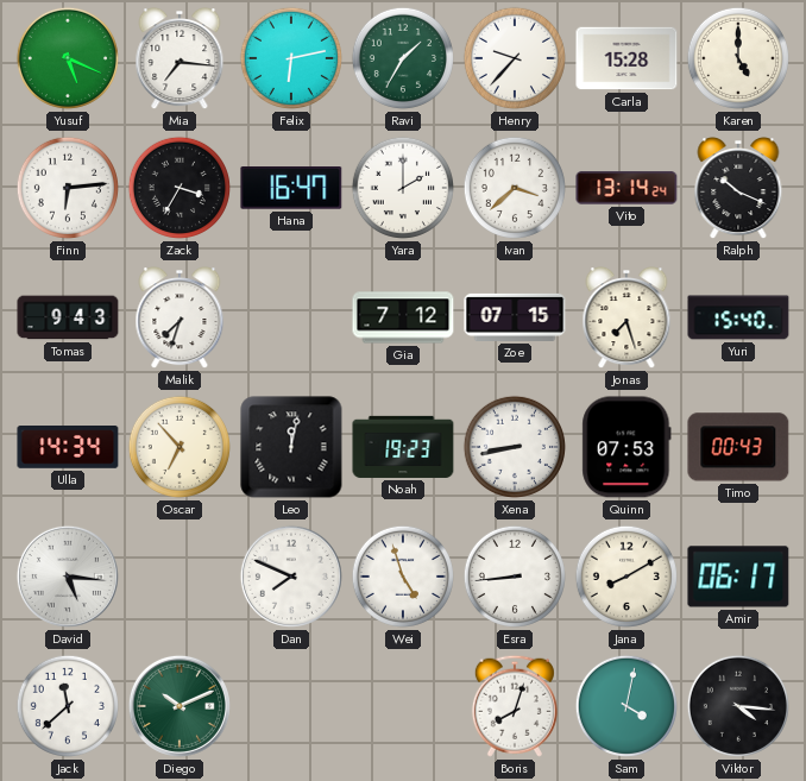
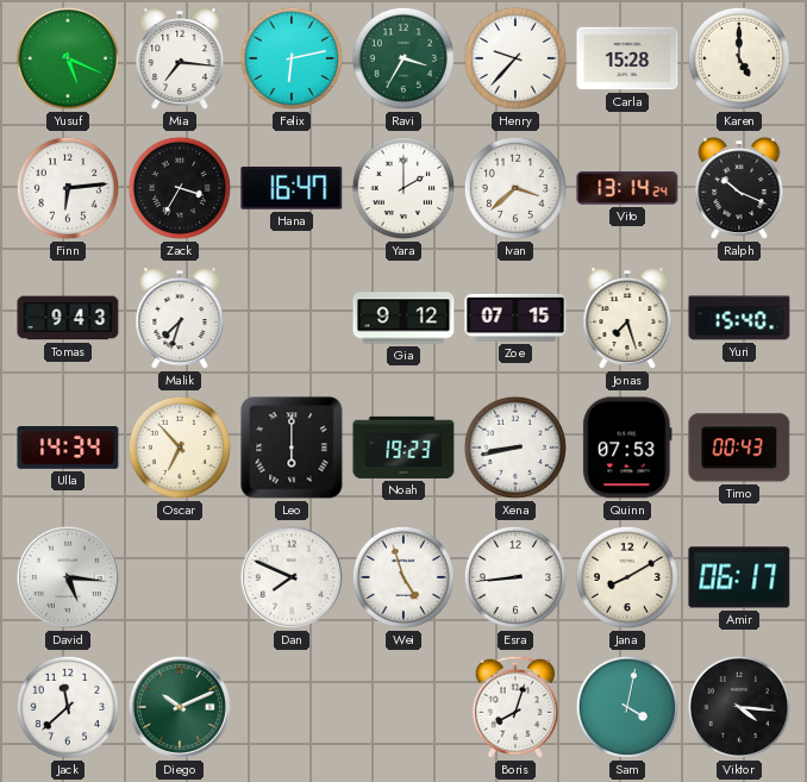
Ravi: 1:35 -> 3:35 (403, 58)
Gia: 7:12 -> 9:12 (403, 318)
Leo: 12:02 -> 6:00 (292, 448)
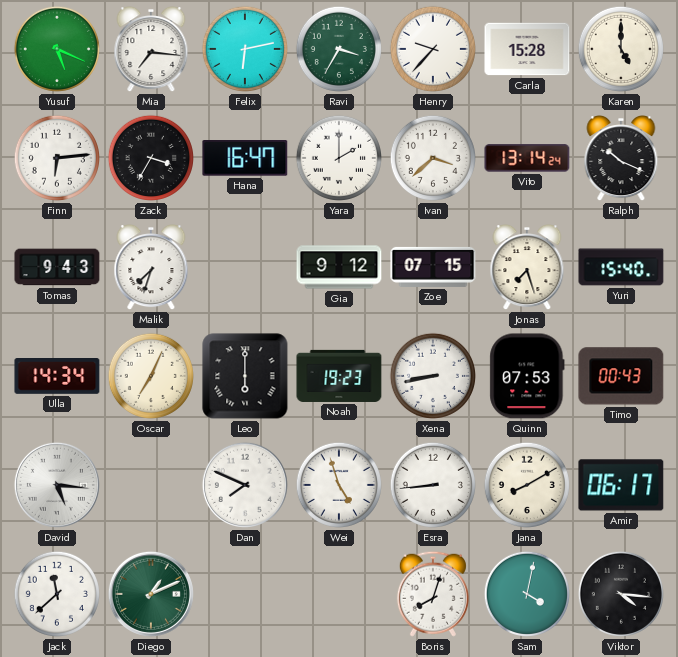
Oscar: 6:53 -> 7:04 (151, 376)
Diego: 10:11 -> 1:11 (151, 594)
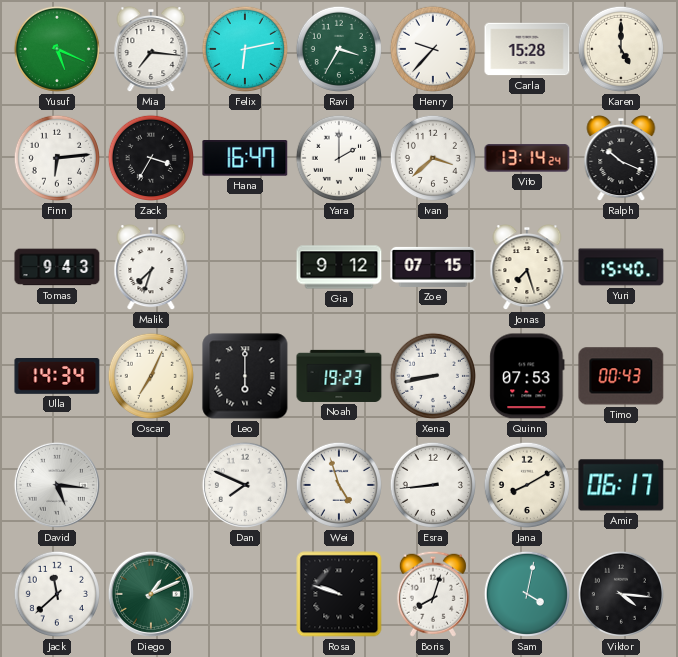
Rosa: none -> 9:48 (339, 594)
